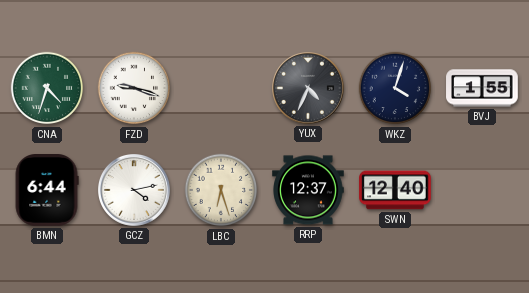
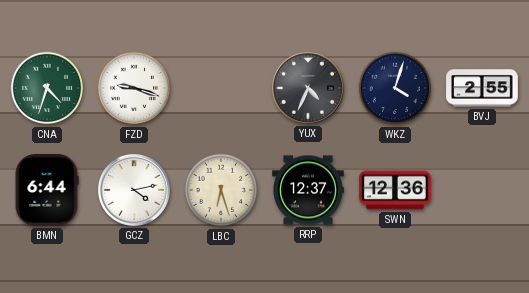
BVJ: 1:55 -> 2:55 (482, 88)
SWN: 12:40 -> 12:36 (395, 190)
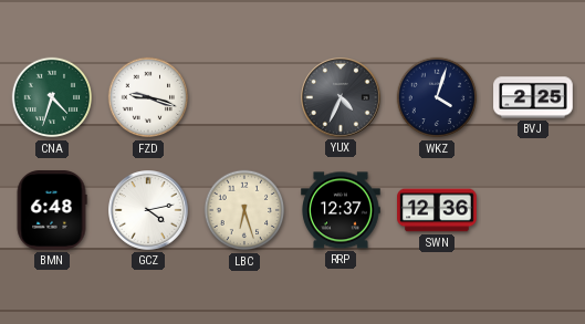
BVJ: 2:55 -> 2:25 (533, 97)
BMN: 6:44 -> 6:48 (52, 210)
